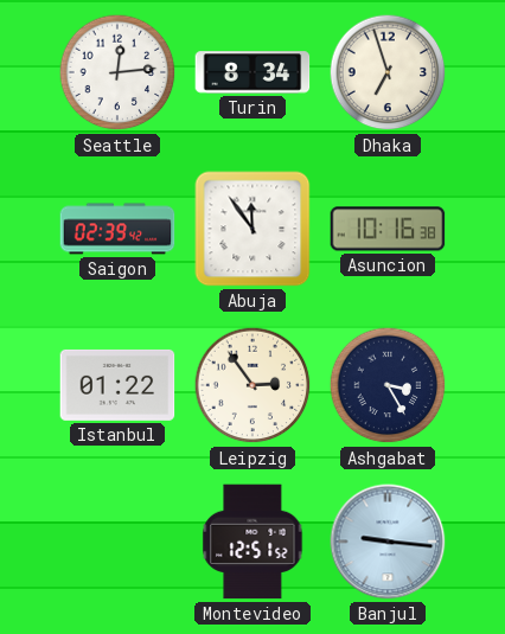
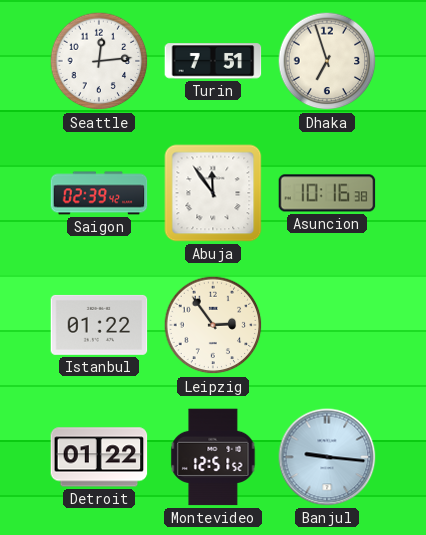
Turin: 8:34 -> 7:51 (213, 61)
Ashgabat: 3:25 -> none (388, 385)
Detroit: none -> 01:22 (99, 457)
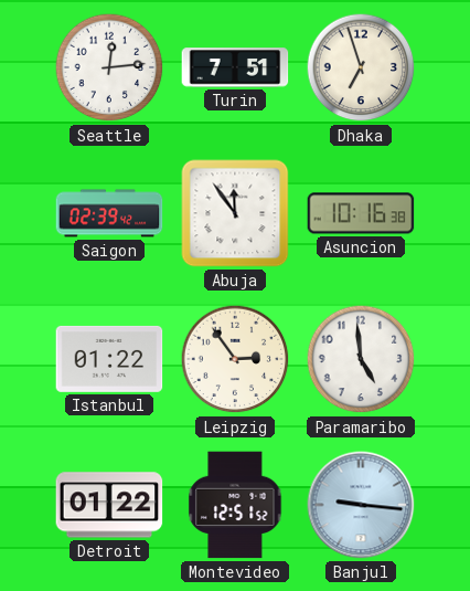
Paramaribo: none -> 4:59 (361, 359)
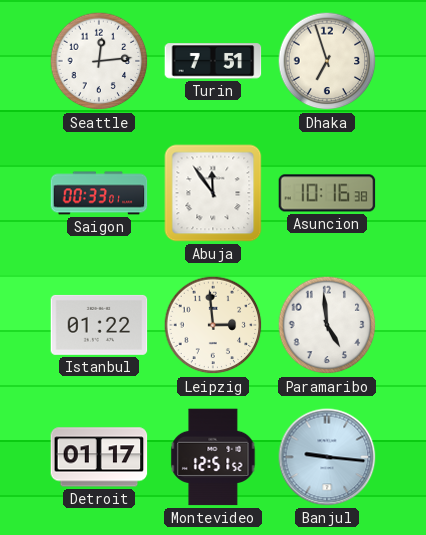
Saigon: 02:39 -> 00:33 (99, 193)
Leipzig: 2:54 -> 2:59 (213, 325)
Detroit: 01:22 -> 01:17 (99, 457)
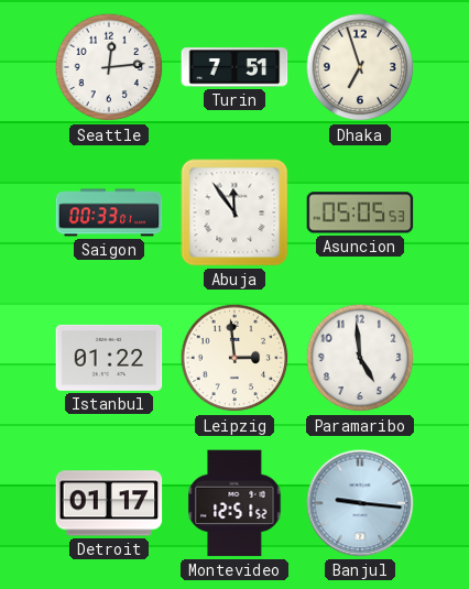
Asuncion: 10:16 -> 05:05 (360, 212)
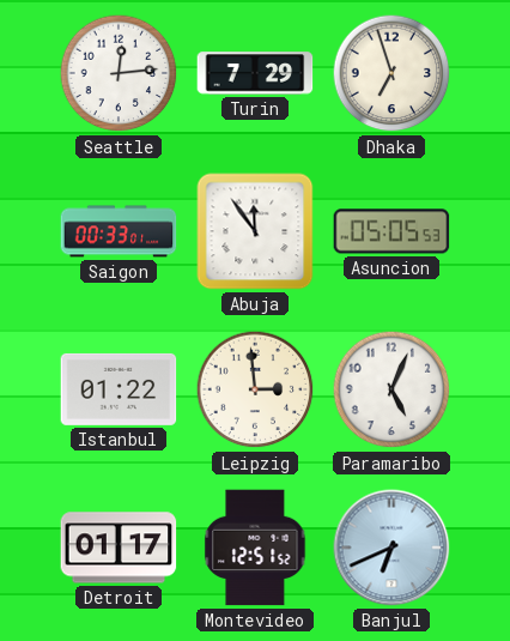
Turin: 7:51 -> 7:29 (255, 73)
Paramaribo: 4:59 -> 5:04 (391, 389)
Banjul: 9:16 -> 6:41 (391, 548)
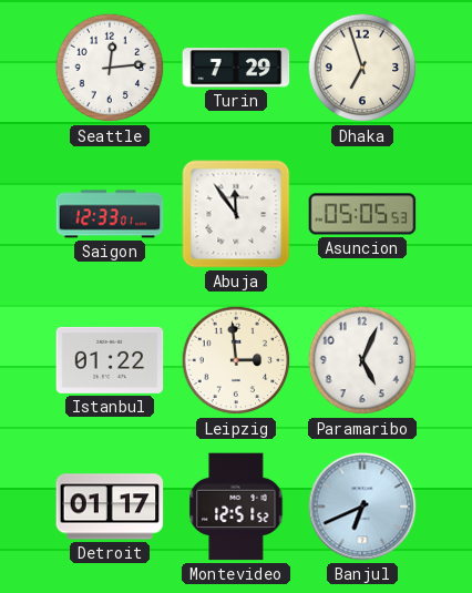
Saigon: 00:33 -> 12:33 (110, 214)
